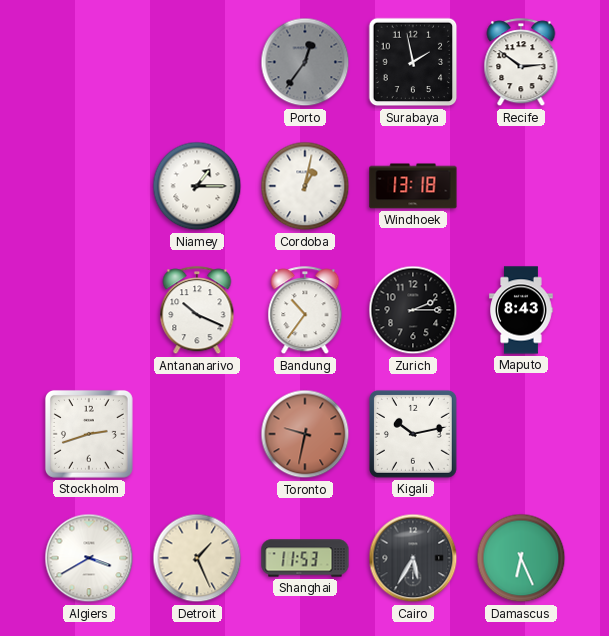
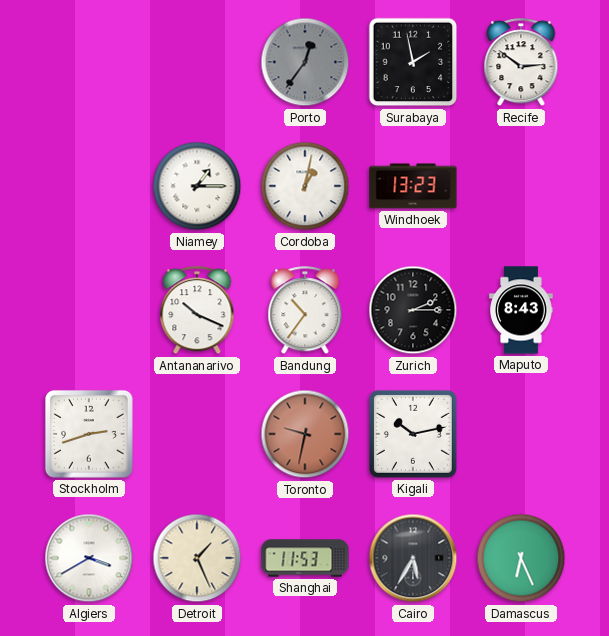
Windhoek: 13:18 -> 13:23 (413, 186)
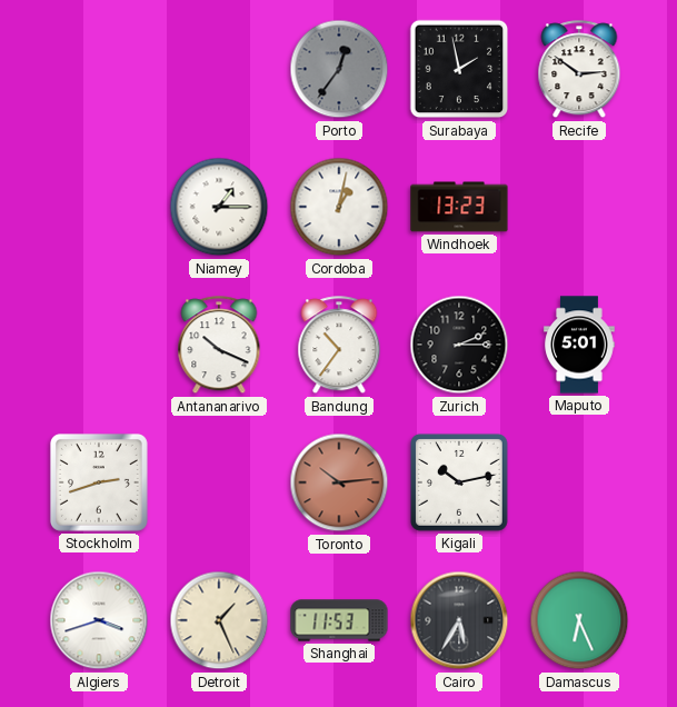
Maputo: 8:43 -> 5:01 (579, 345)
Toronto: 9:32 -> 10:14 (339, 482)
Algiers: 3:40 -> 3:42 (99, 620)
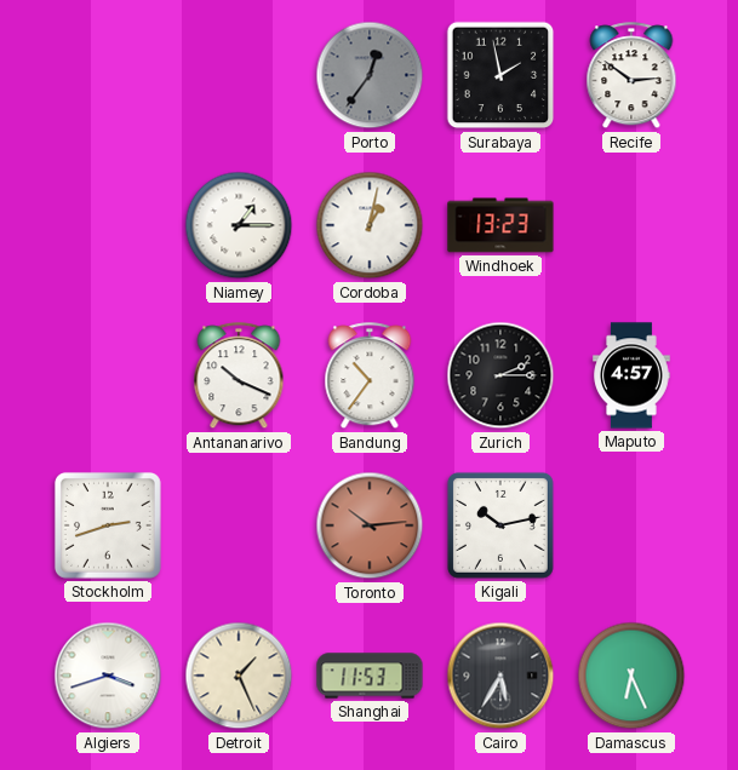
Maputo: 5:01 -> 4:57 (631, 375)
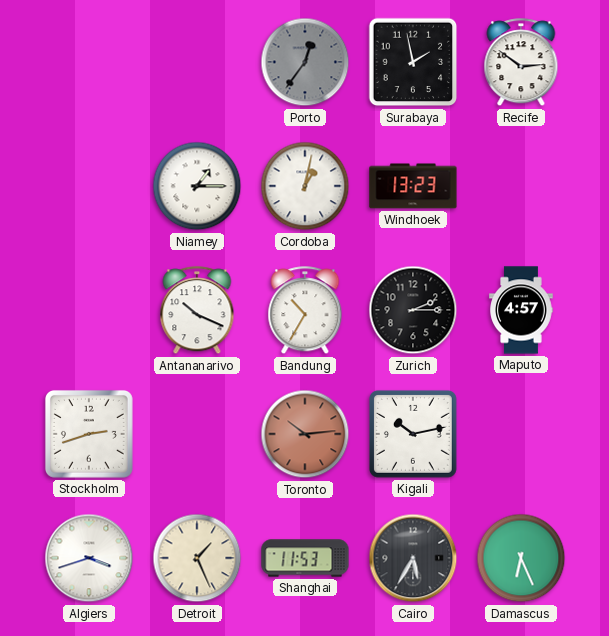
Bandung: 10:36 -> 10:35 (305, 311)
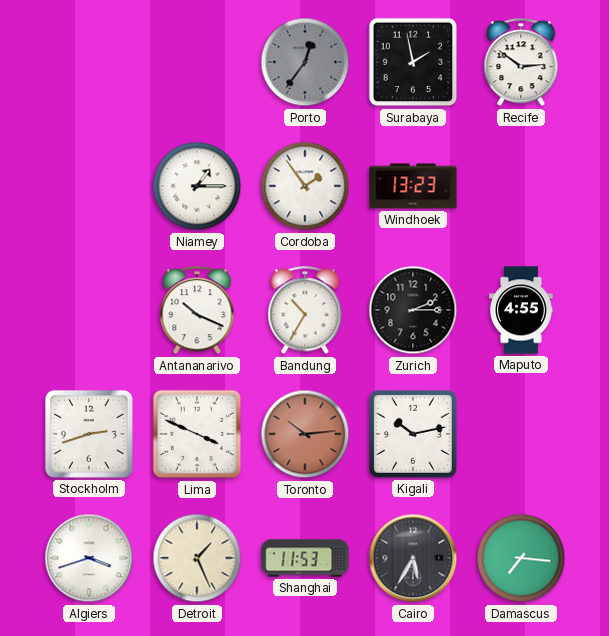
Cordoba: 1:02 -> 1:54 (305, 186)
Maputo: 4:57 -> 4:55 (521, 310)
Lima: none -> 3:49 (197, 434)
Damascus: 6:26 -> 7:16 (521, 558)
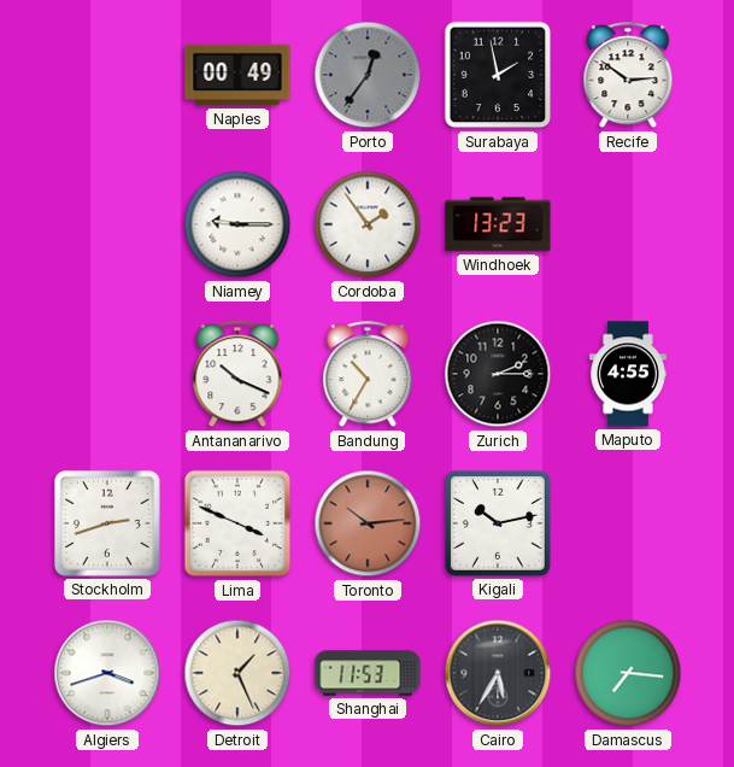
Naples: none -> 00:49 (237, 75)
Niamey: 1:15 -> 9:15 (237, 224)
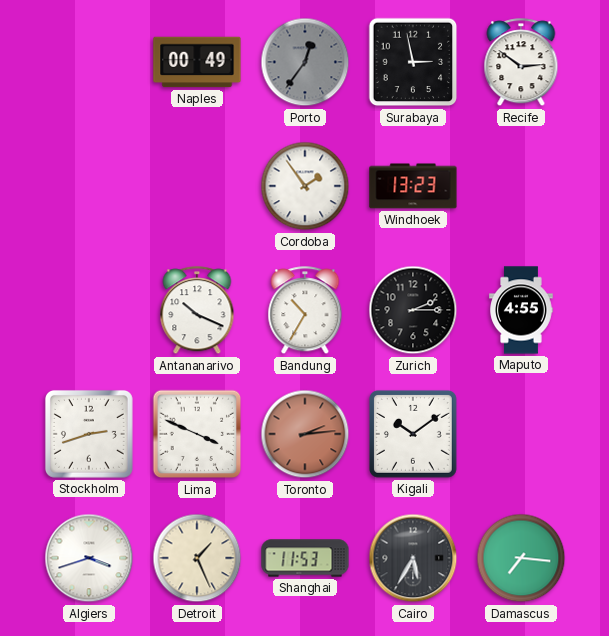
Surabaya: 1:58 -> 2:58 (413, 62)
Niamey: 9:15 -> none (237, 224)
Toronto: 10:14 -> 2:14 (305, 434)
Kigali: 10:13 -> 10:09 (413, 434)
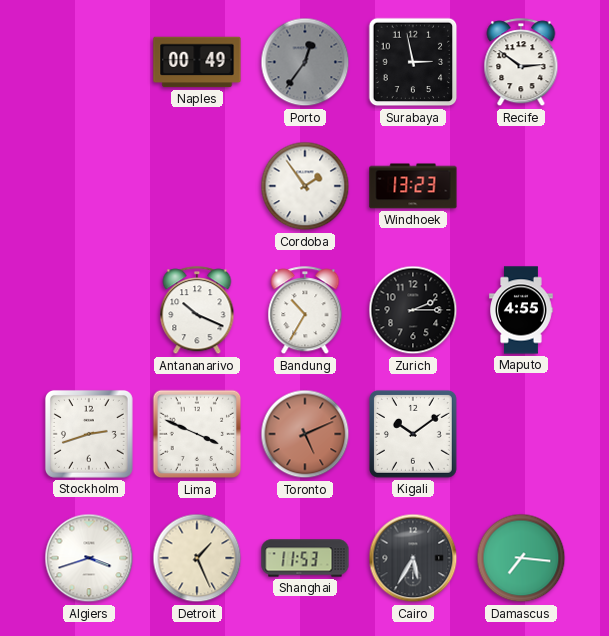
Toronto: 2:14 -> 5:11 (305, 434)
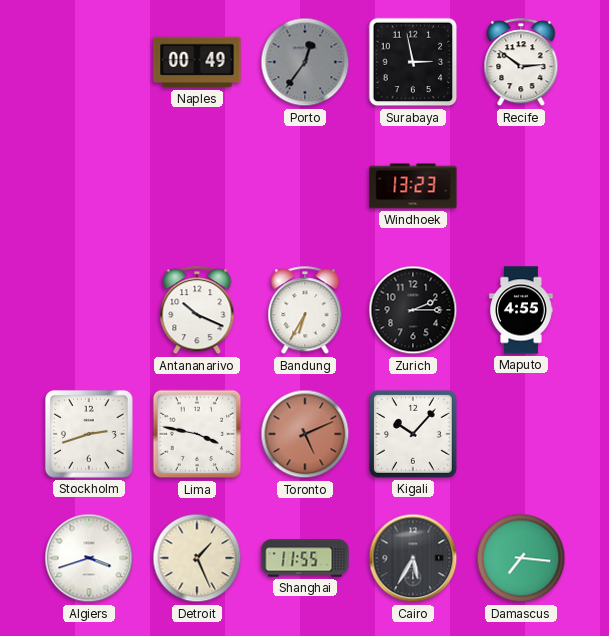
Cordoba: 1:54 -> none (305, 186)
Bandung: 10:35 -> 6:35 (305, 311)
Lima: 3:49 -> 3:47 (197, 434)
Kigali: 10:09 -> 10:07 (413, 434)
Shanghai: 11:53 -> 11:55 (305, 558)
